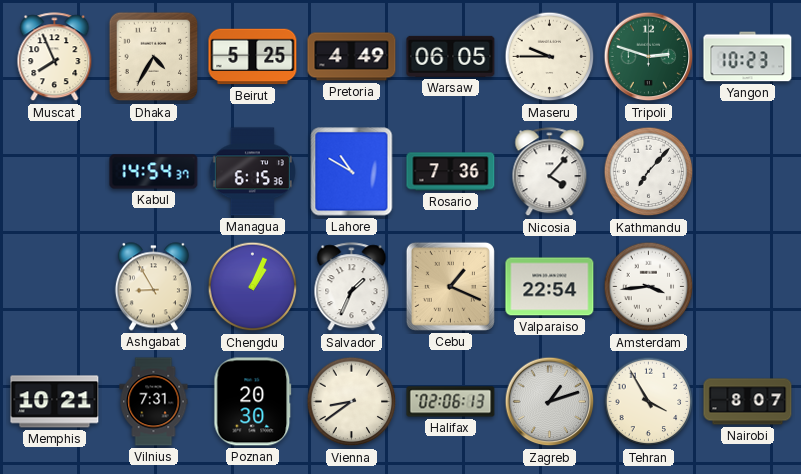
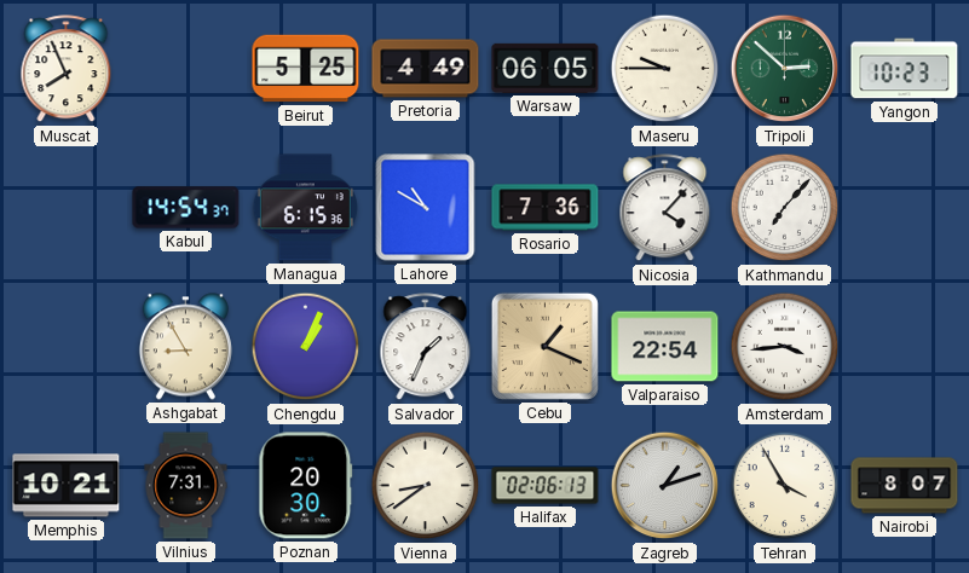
Dhaka: 4:35 -> none (154, 57)
Tripoli: 2:48 -> 2:52 (785, 69)
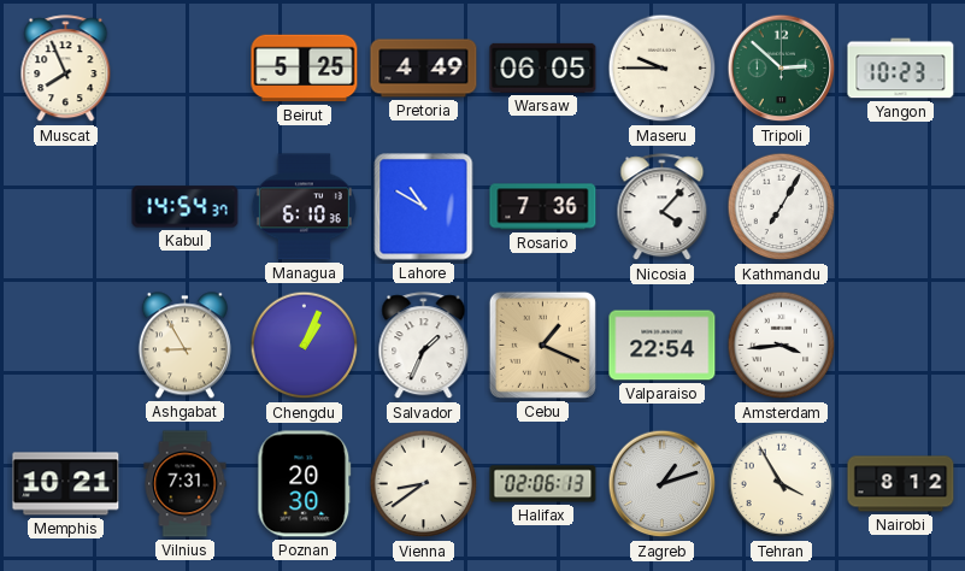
Managua: 6:15 -> 6:10 (304, 207)
Kathmandu: 7:07 -> 7:05 (782, 207)
Nairobi: 8:07 -> 8:12 (901, 484)
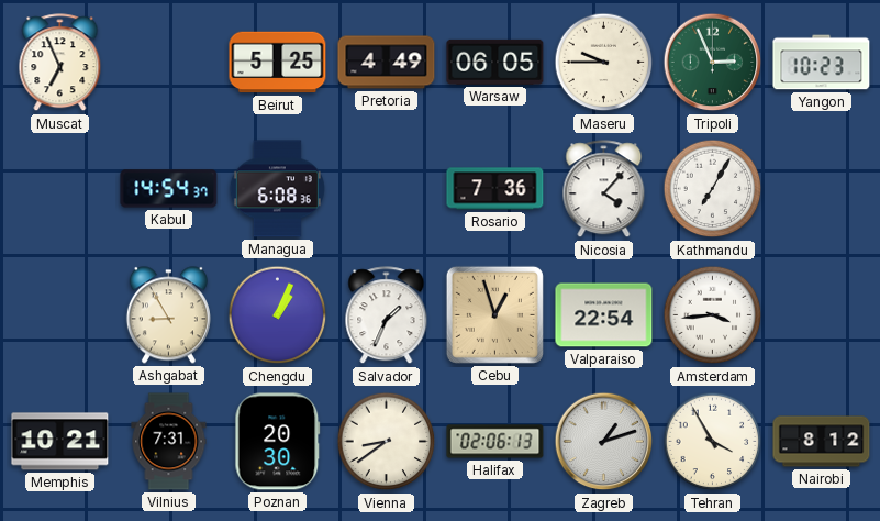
Muscat: 7:56 -> 6:56 (60, 63)
Tripoli: 2:52 -> 2:56 (713, 63)
Managua: 6:10 -> 6:08 (277, 189)
Lahore: 10:50 -> none (424, 207)
Cebu: 1:19 -> 12:57 (494, 314)
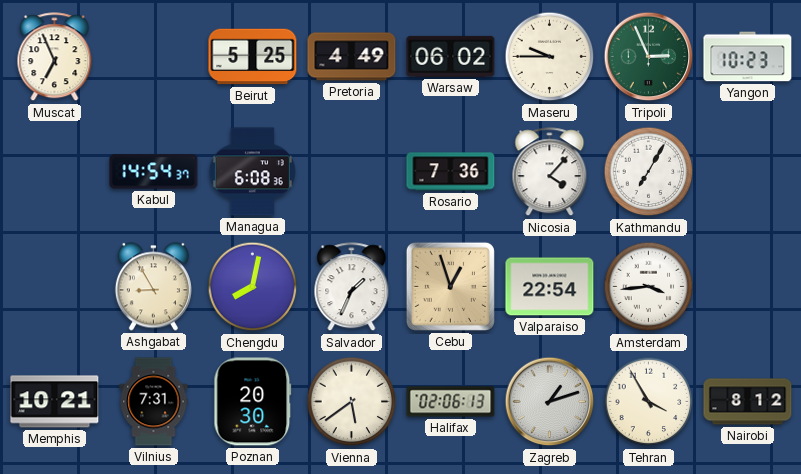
Warsaw: 06:05 -> 06:02 (451, 56)
Chengdu: 1:04 -> 8:02 (253, 287)
Vienna: 8:39 -> 5:39 (352, 402)
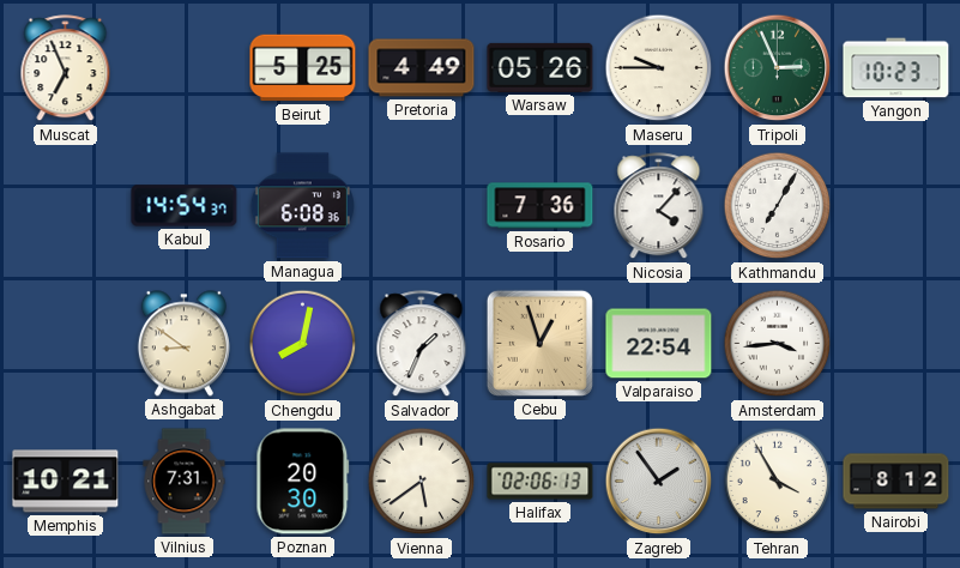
Warsaw: 06:02 -> 05:26 (541, 67)
Ashgabat: 8:55 -> 8:51 (183, 344)
Zagreb: 1:12 -> 1:54 (659, 482)
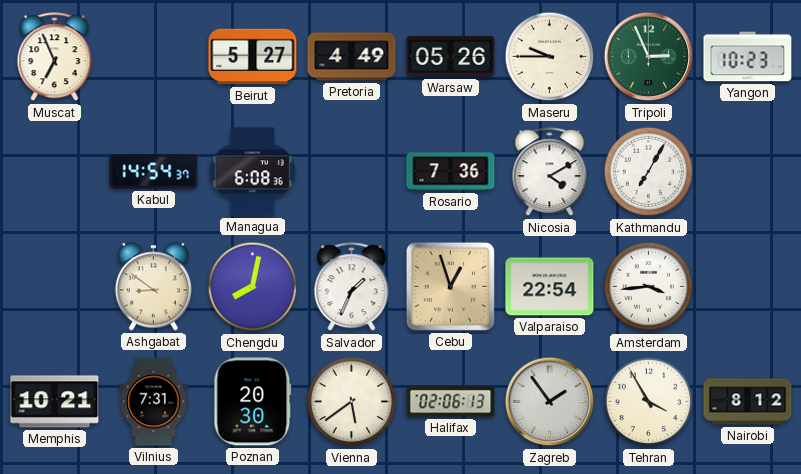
Beirut: 5:25 -> 5:27 (253, 57)
Nicosia: 4:07 -> 4:10 (550, 172)
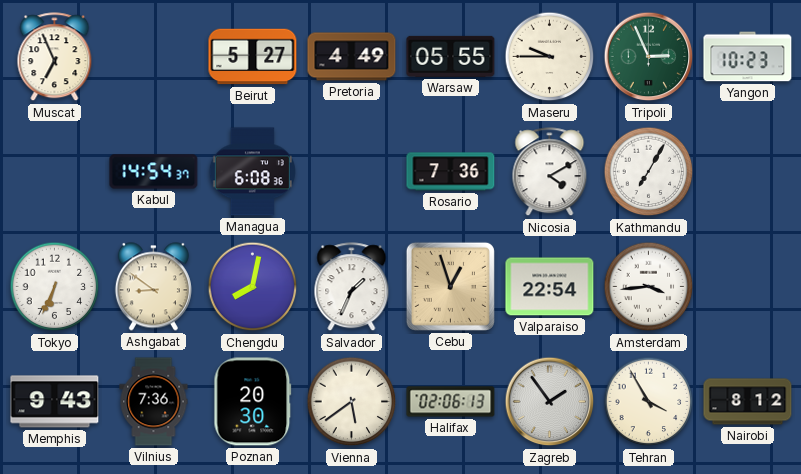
Warsaw: 05:26 -> 05:55 (451, 56)
Tokyo: none -> 6:34 (55, 287)
Memphis: 10:21 -> 9:43 (55, 402)
Vilnius: 7:31 -> 7:36 (154, 402)
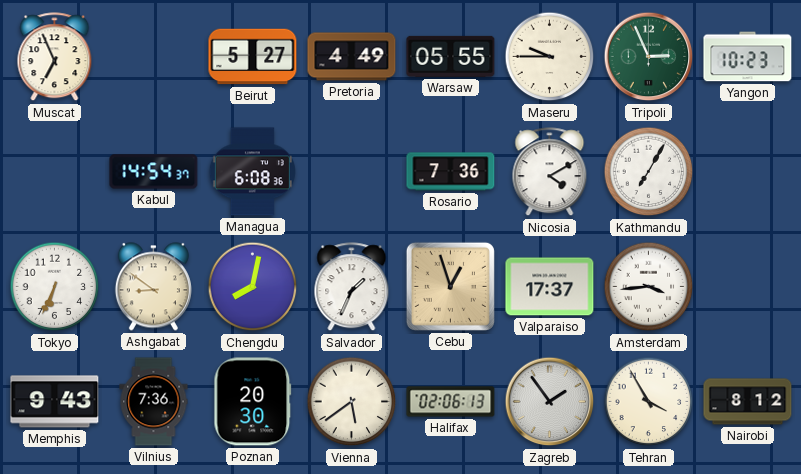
Valparaiso: 22:54 -> 17:37 (550, 287)
